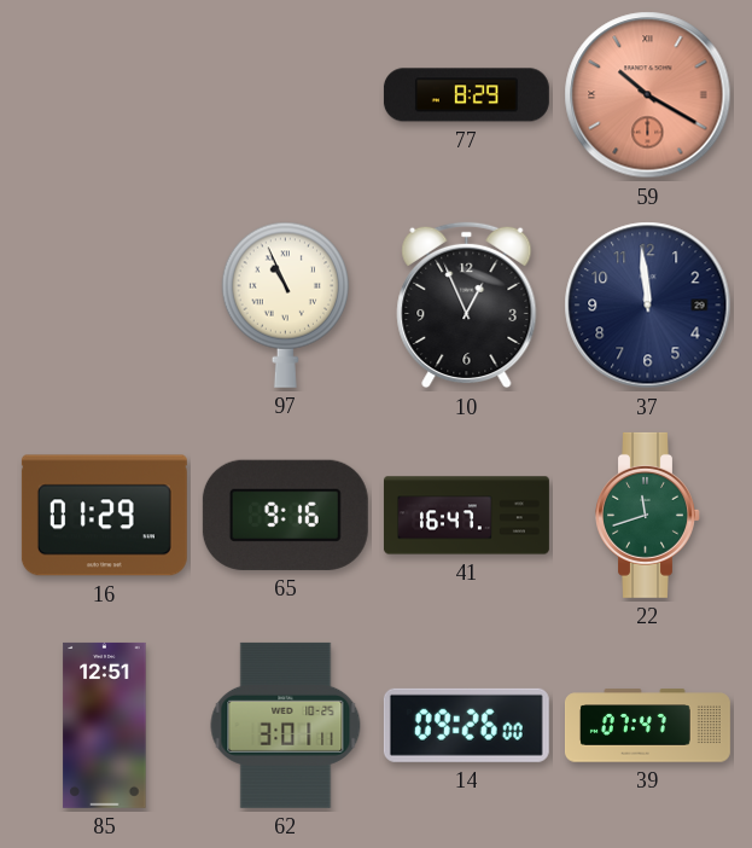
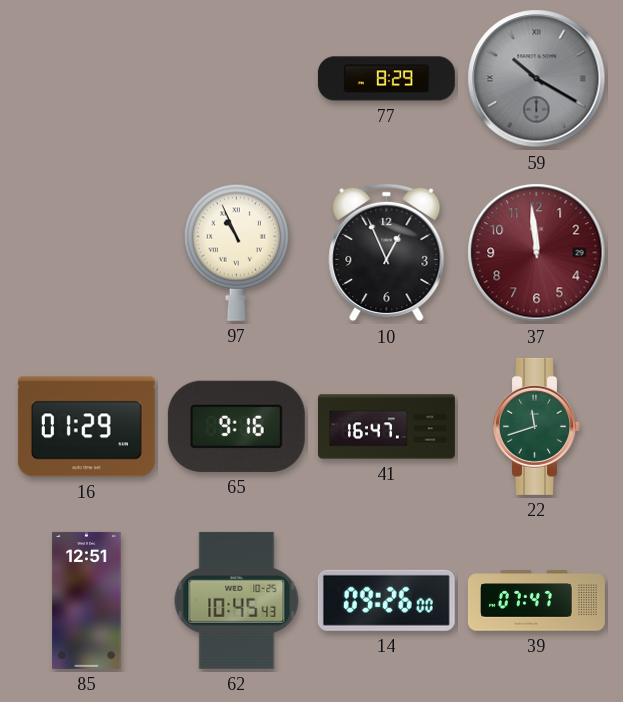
59 dial: salmon -> grey (537, 79)
37 dial: navy -> burgundy (537, 253)
62: 3:01 -> 10:45 (237, 600)
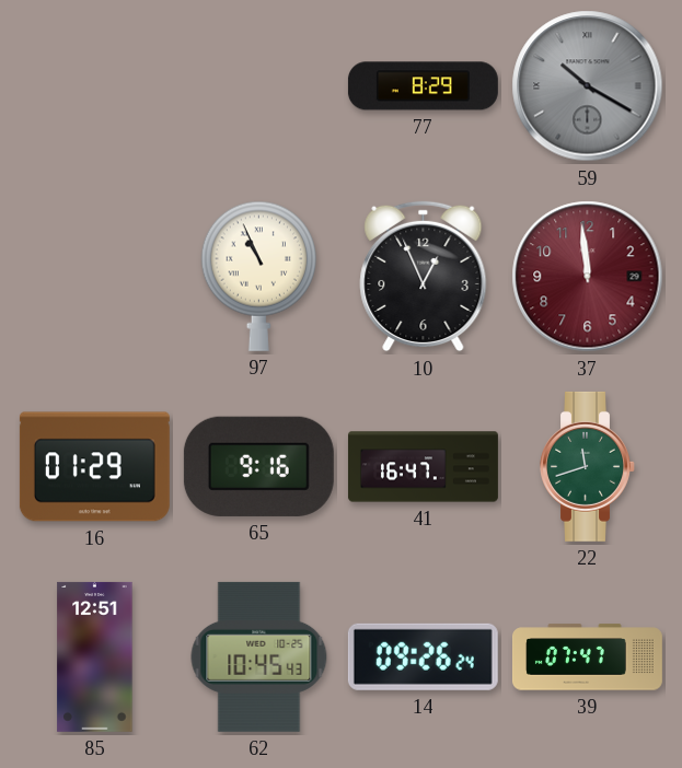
14: 09:26:00 -> 09:26:24 (423, 656)
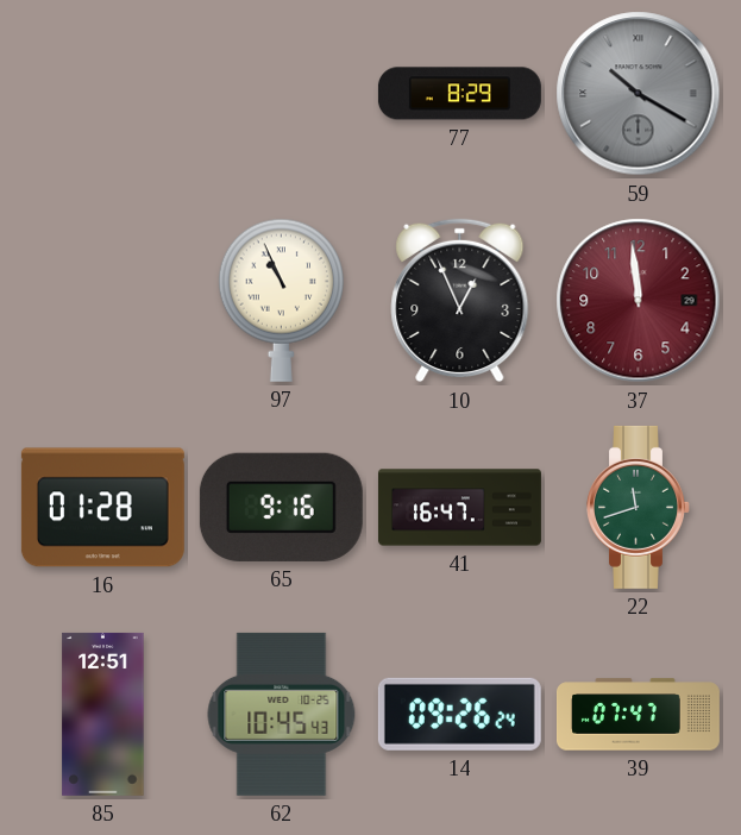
16: 01:29 -> 01:28 (102, 508)
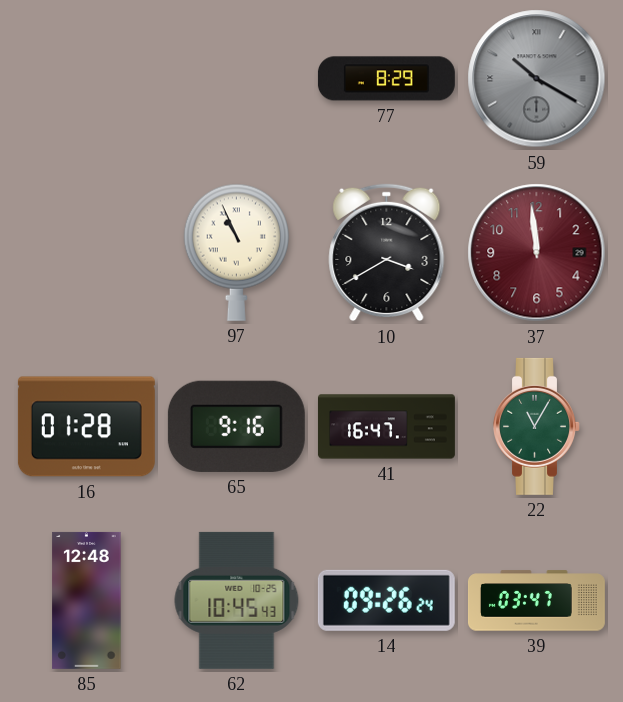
10: 12:56 -> 3:40 (387, 253)
22: 11:42 -> 11:05 (537, 426)
85: 12:51 -> 12:48 (87, 600)
39: 07:47 -> 03:47 (536, 601)
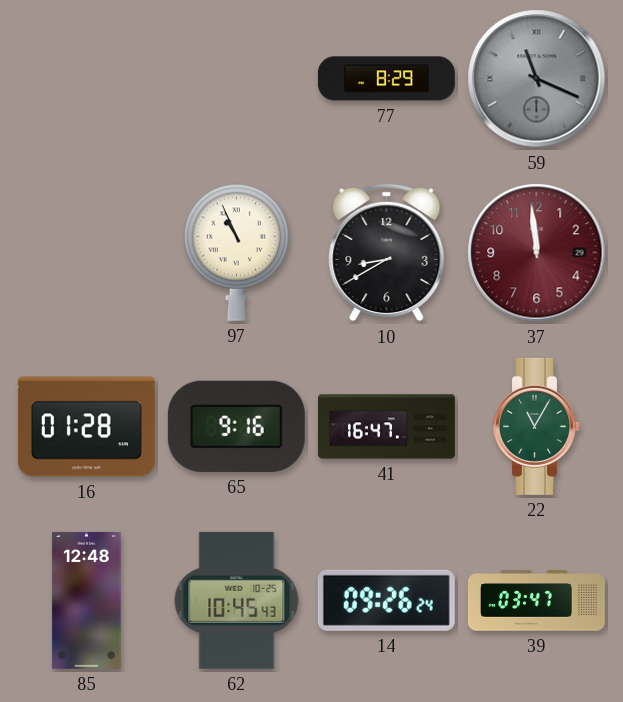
59: 10:20 -> 11:19 (537, 79)
10: 3:40 -> 8:40 (387, 253)
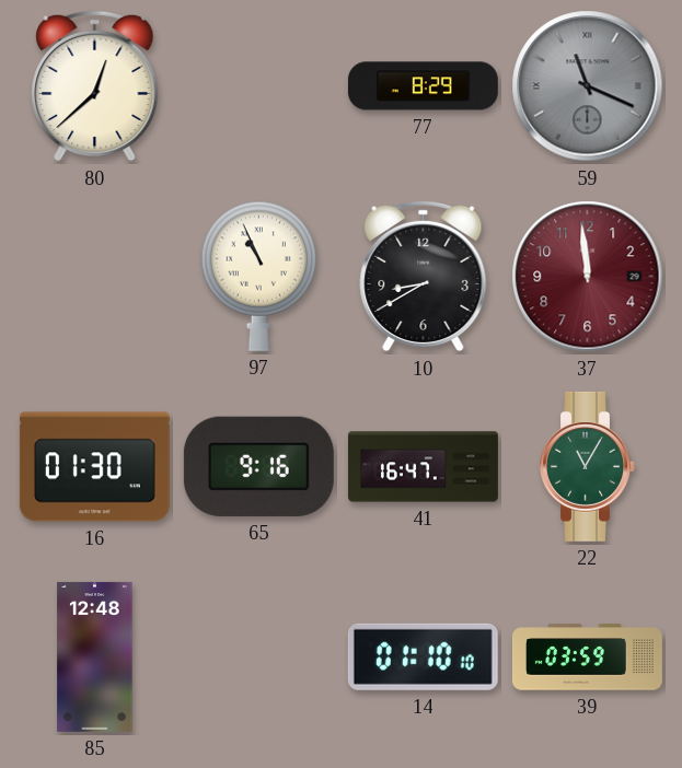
80: none -> 12:38 (95, 86)
16: 01:28 -> 01:30 (94, 467)
62: 10:45 -> none (237, 600)
14: 09:26 -> 01:10 (423, 656)
39: 03:47 -> 03:59 (587, 658)
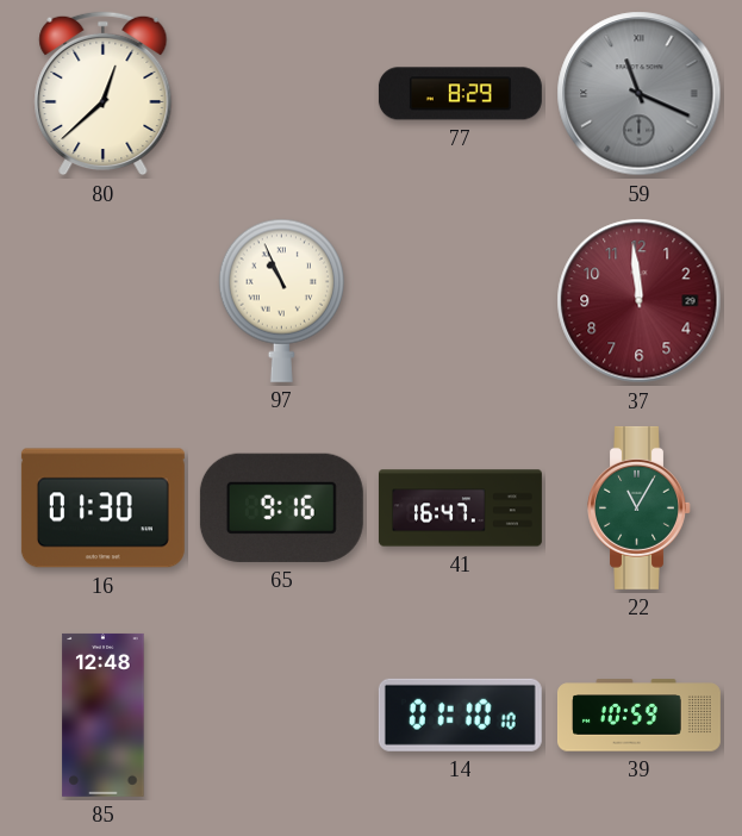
10: 8:40 -> none (424, 277)
39: 03:59 -> 10:59 (638, 716)
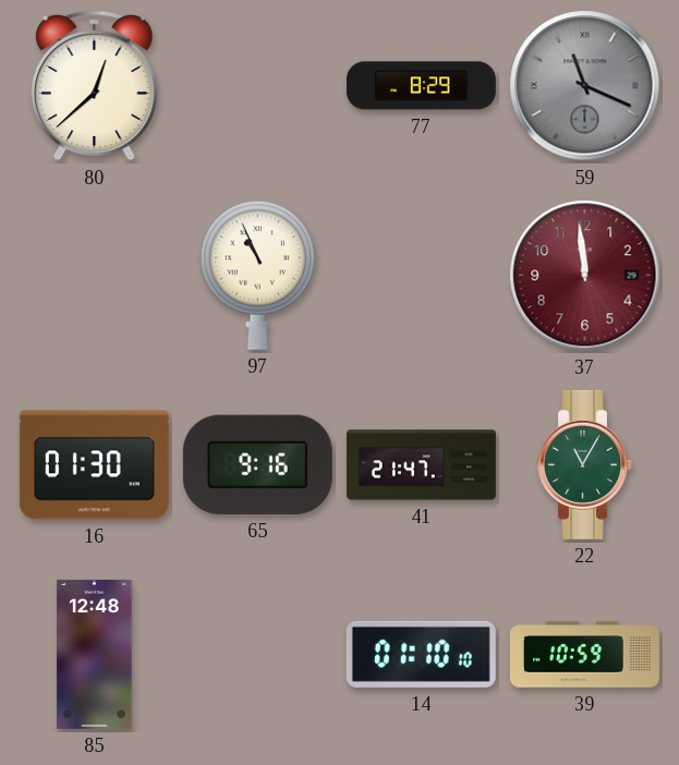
41: 16:47 -> 21:47 (421, 465)
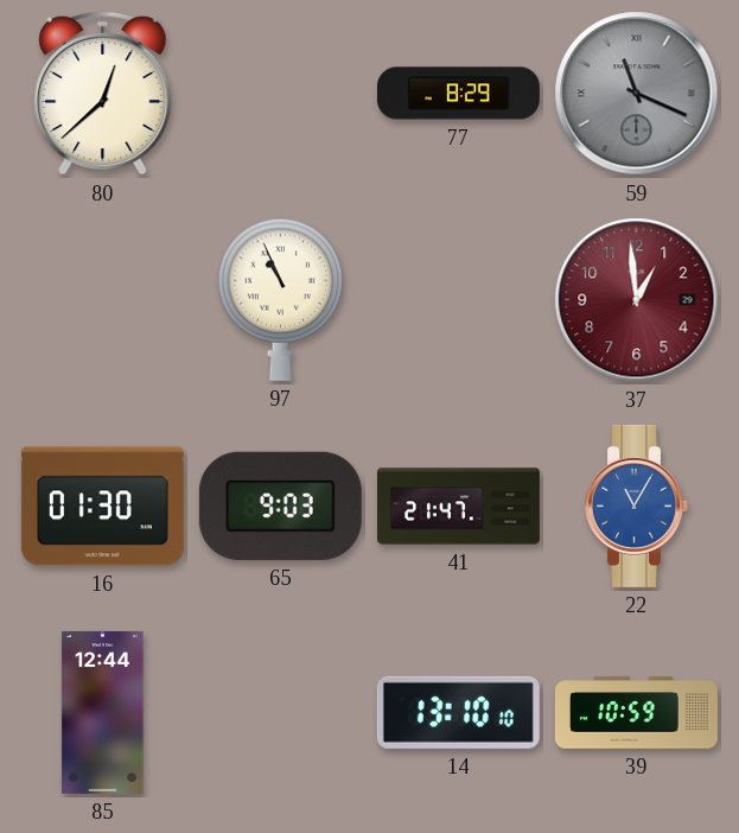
37: 11:59 -> 12:59 (637, 300)
65: 9:16 -> 9:03 (280, 505)
22 dial: green -> blue (637, 505)
85: 12:48 -> 12:44 (103, 712)
14: 01:10 -> 13:10 (458, 712)
